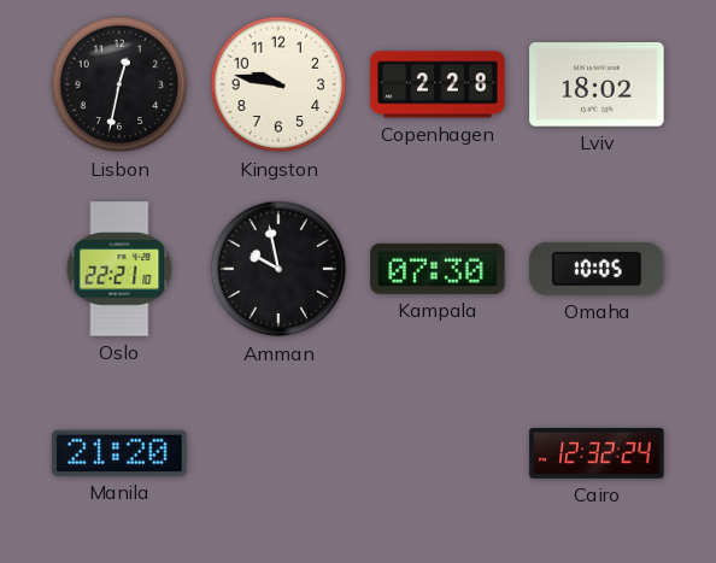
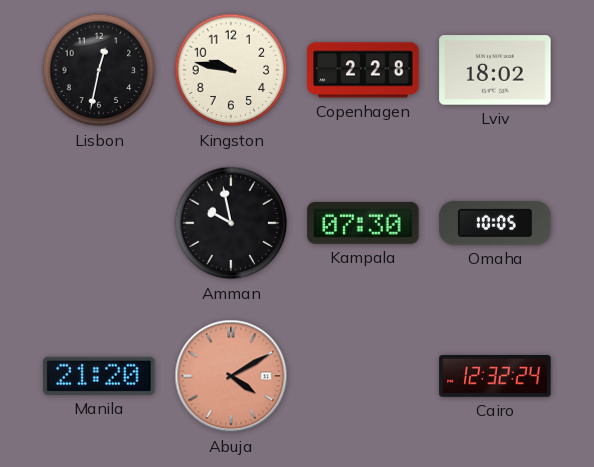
Oslo: 22:21 -> none (119, 269)
Abuja: none -> 4:10 (231, 376)
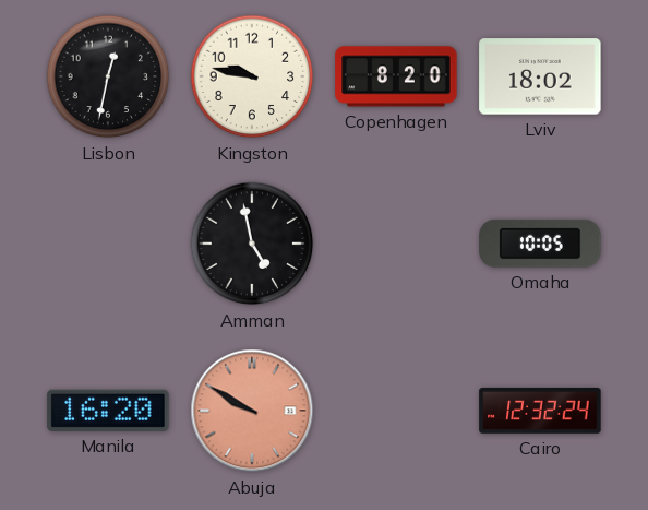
Copenhagen: 2:28 -> 8:20 (396, 76)
Amman: 9:58 -> 4:58 (252, 244)
Kampala: 07:30 -> none (363, 223)
Manila: 21:20 -> 16:20 (108, 411)
Abuja: 4:10 -> 9:50 (252, 411)
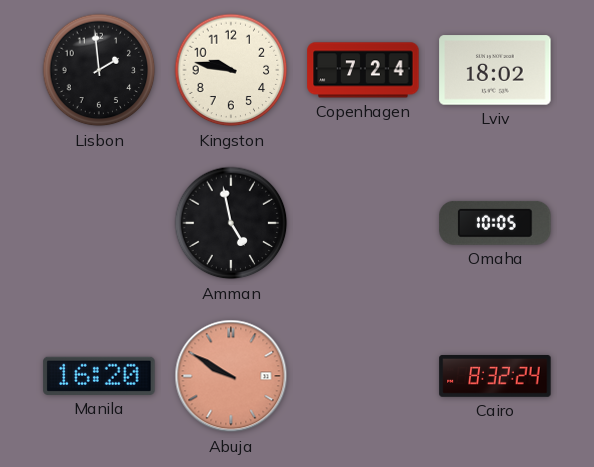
Lisbon: 12:32 -> 1:59 (99, 70)
Copenhagen: 8:20 -> 7:24 (363, 70)
Cairo: 12:32 -> 8:32 (495, 376)
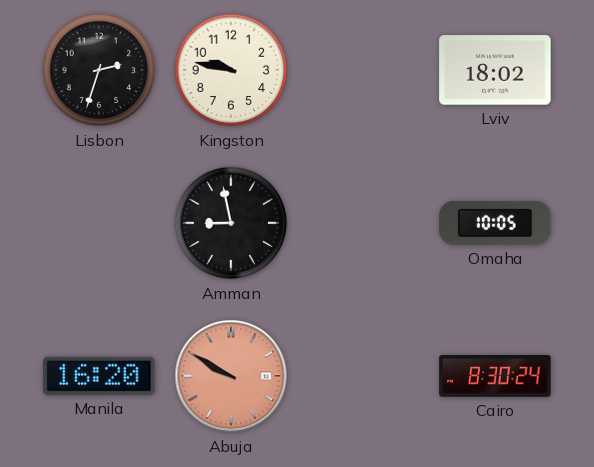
Lisbon: 1:59 -> 2:33 (99, 70)
Copenhagen: 7:24 -> none (363, 70)
Amman: 4:58 -> 8:58 (231, 223)
Cairo: 8:32 -> 8:30 (495, 376)
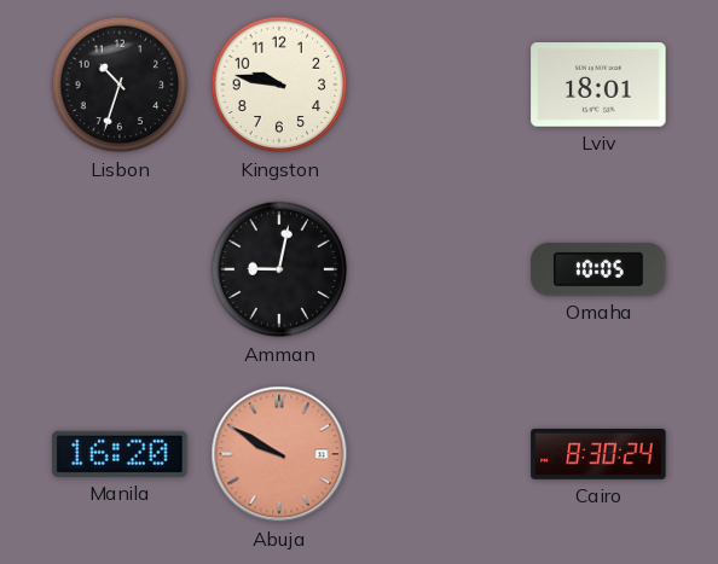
Lisbon: 2:33 -> 10:33 (120, 85)
Lviv: 18:02 -> 18:01 (598, 85)
Amman: 8:58 -> 9:02 (279, 269)
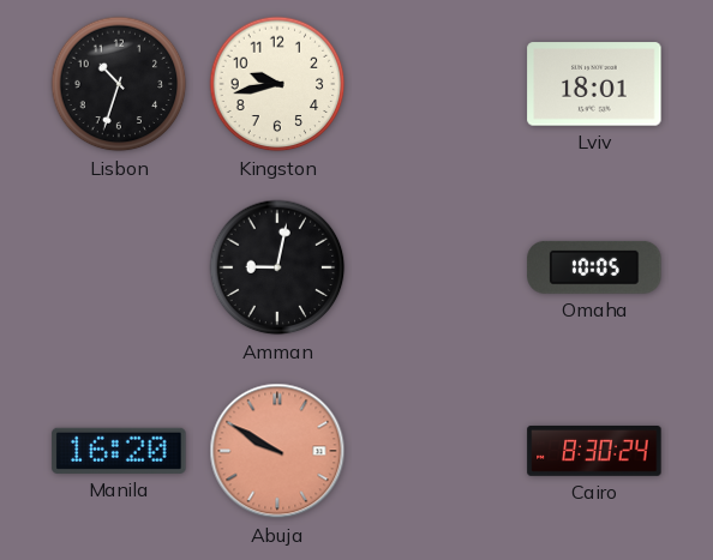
Kingston: 9:47 -> 9:43 (277, 84)
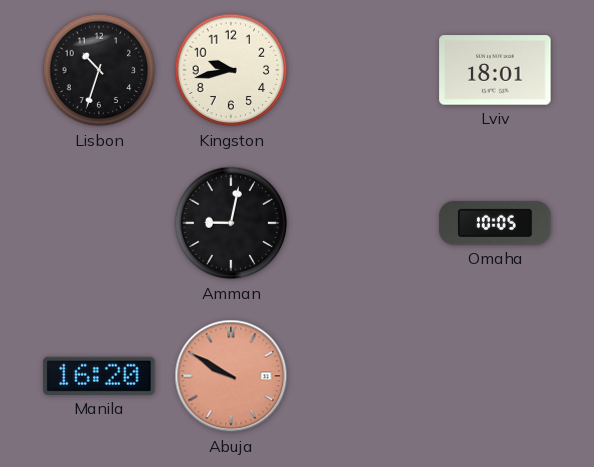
Cairo: 8:30 -> none (594, 451)
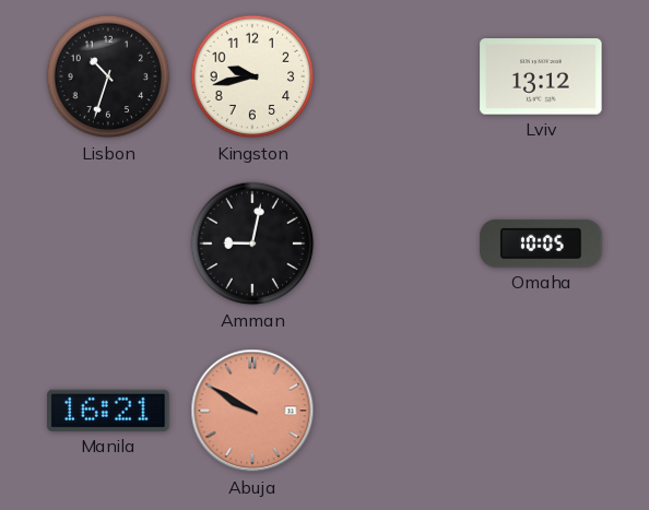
Lviv: 18:01 -> 13:12 (541, 76)
Manila: 16:20 -> 16:21 (108, 411)
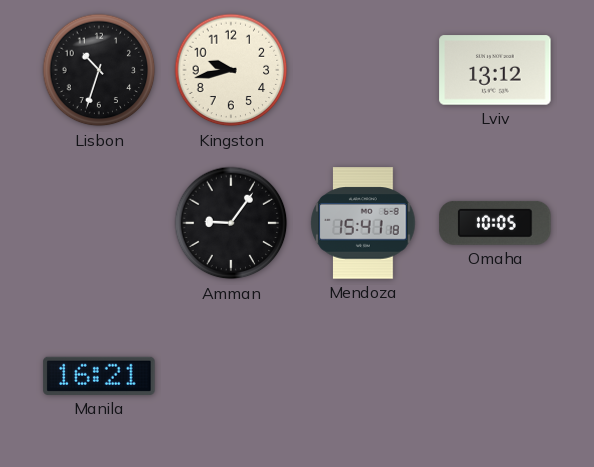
Amman: 9:02 -> 9:06 (231, 223)
Mendoza: none -> 15:41 (363, 223)
Abuja: 9:50 -> none (252, 411)
